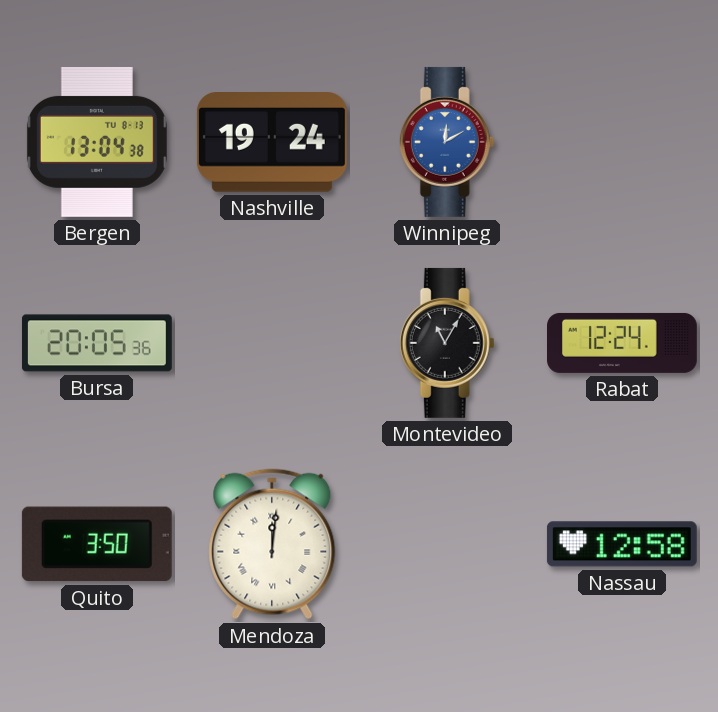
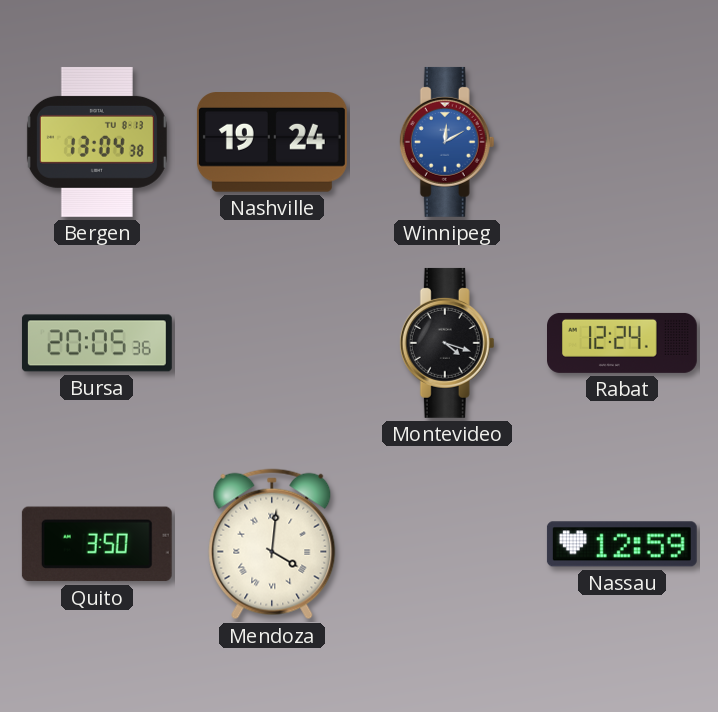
Montevideo: 11:05 -> 4:18 (447, 343)
Mendoza: 12:01 -> 4:01 (272, 544)
Nassau: 12:58 -> 12:59 (622, 544)
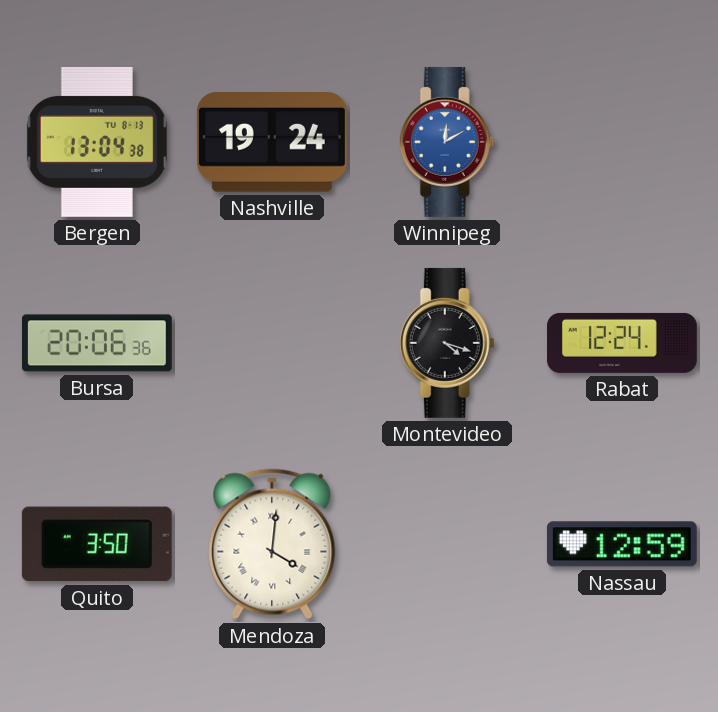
Bursa: 20:05 -> 20:06 (97, 343)
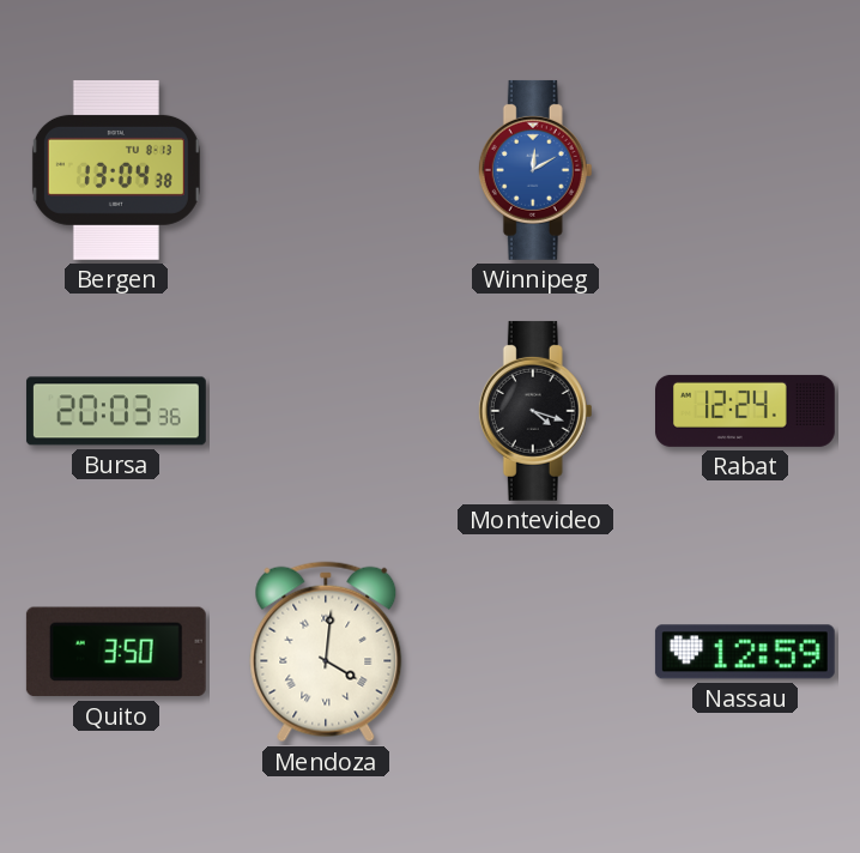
Nashville: 19:24 -> none (272, 143)
Bursa: 20:06 -> 20:03 (116, 411)
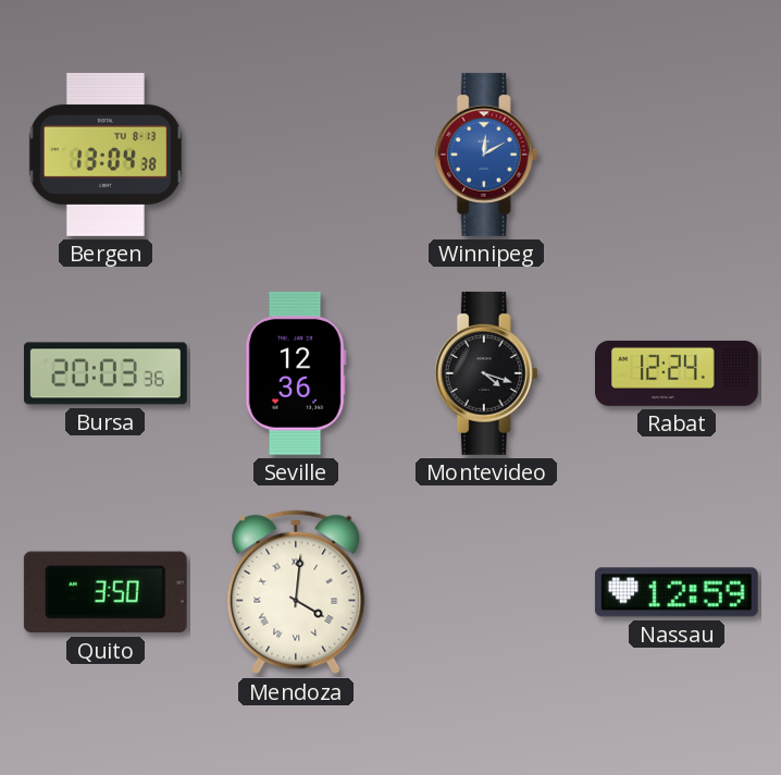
Seville: none -> 12:36 (296, 373)
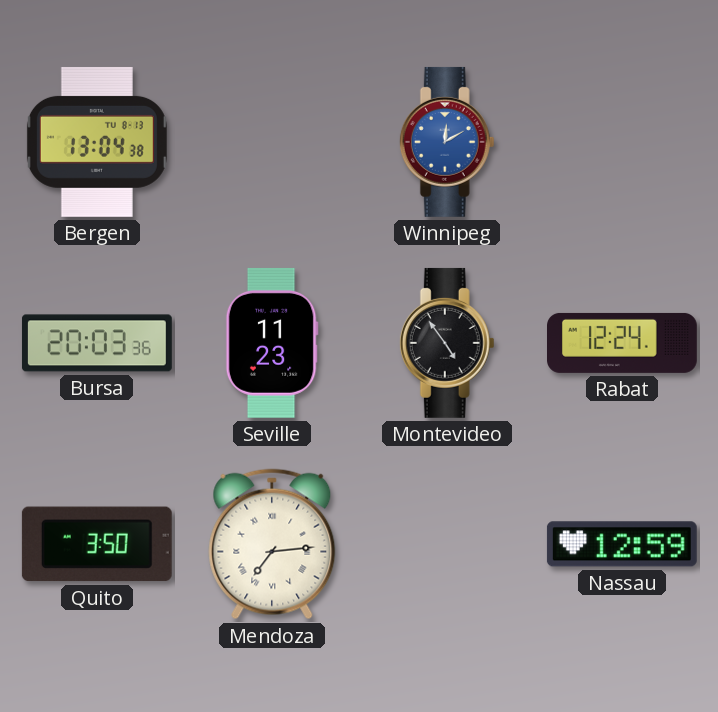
Seville: 12:36 -> 11:23 (272, 343)
Montevideo: 4:18 -> 4:54 (447, 343)
Mendoza: 4:01 -> 7:14 (272, 544)
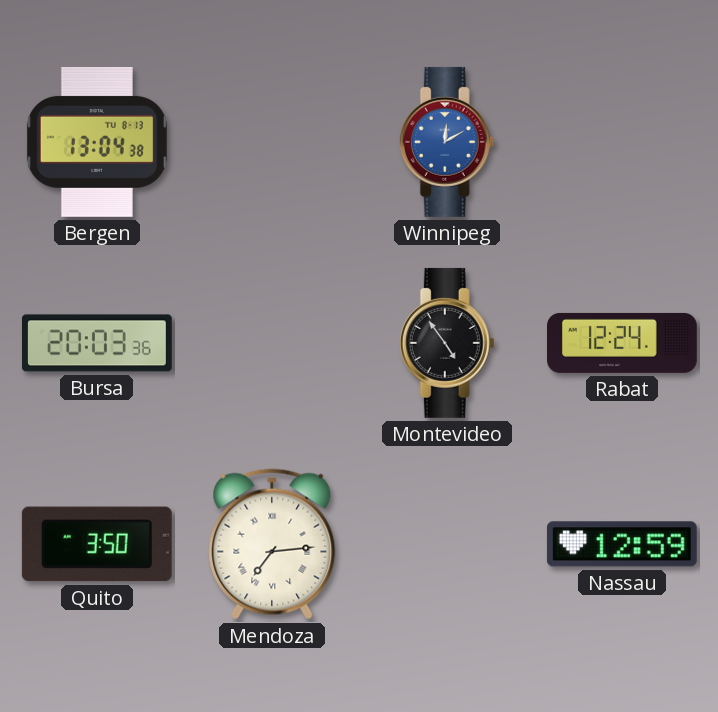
Seville: 11:23 -> none (272, 343)
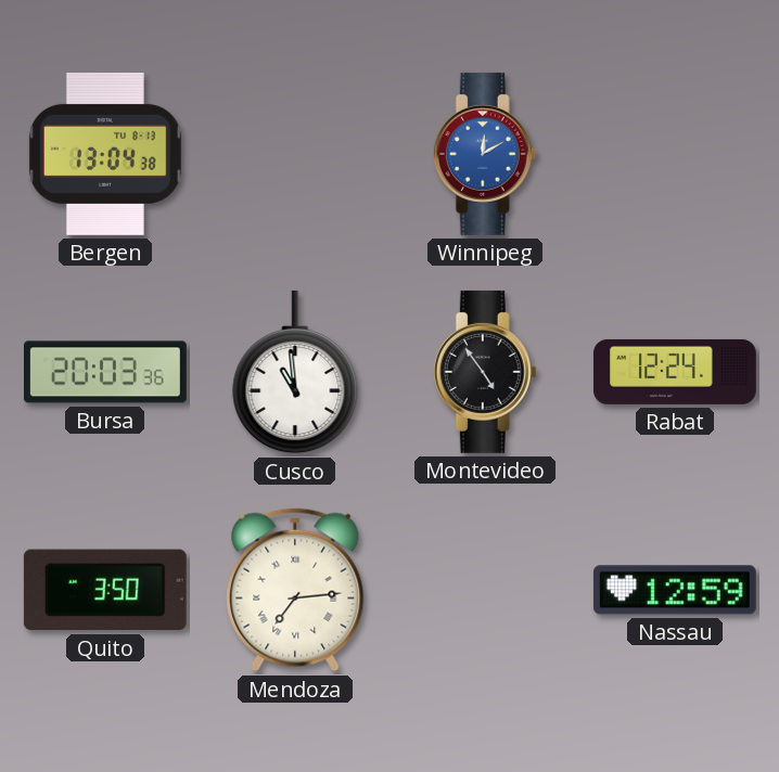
Cusco: none -> 10:59 (295, 372)
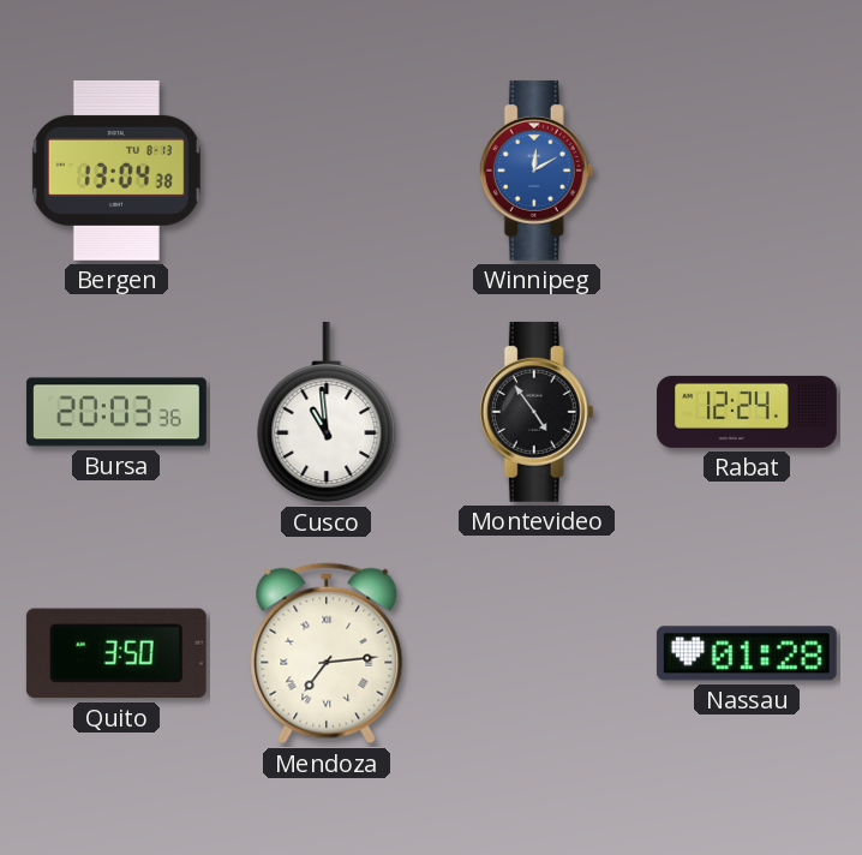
Nassau: 12:59 -> 01:28 (747, 653)
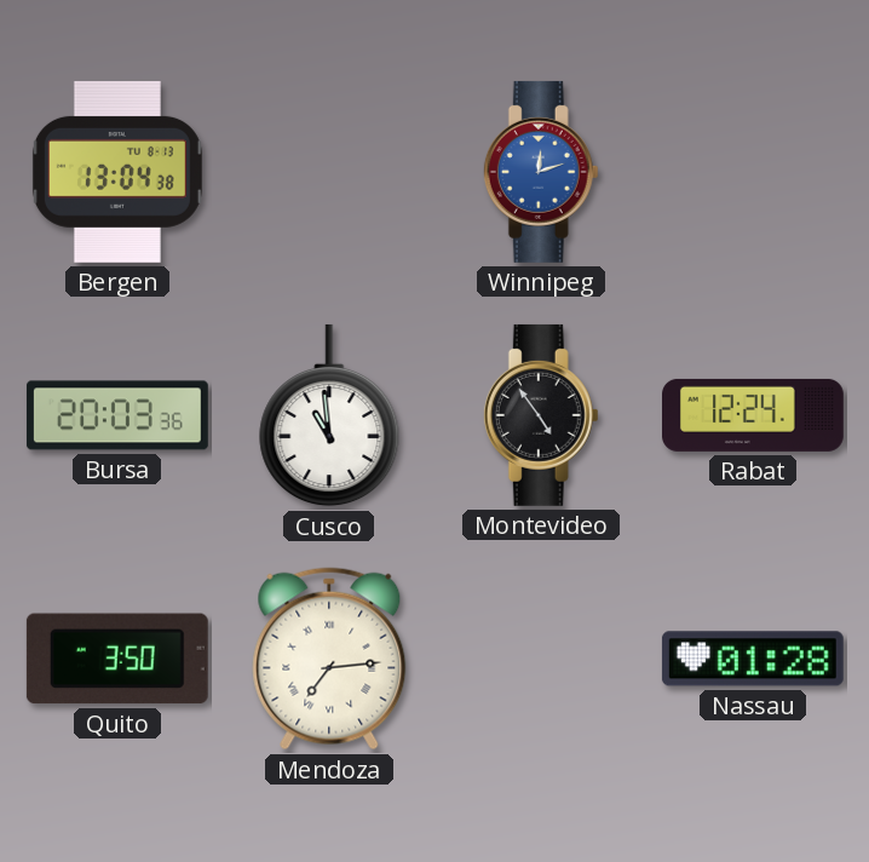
Winnipeg: 12:10 -> 12:12 (541, 172)
